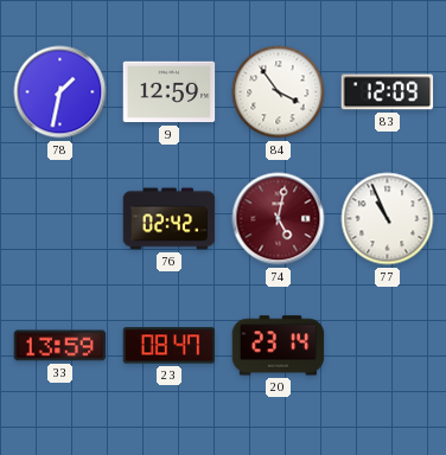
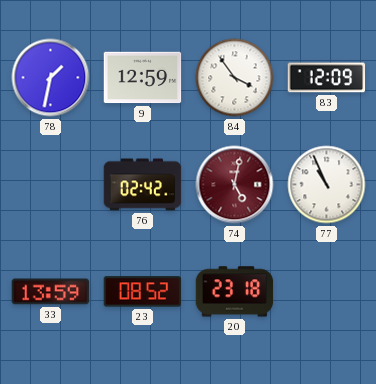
23: 08:47 -> 08:52 (143, 292)
20: 23:14 -> 23:18 (235, 292)
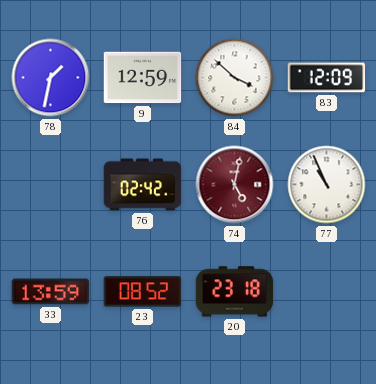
84: 3:54 -> 3:52 (235, 78)
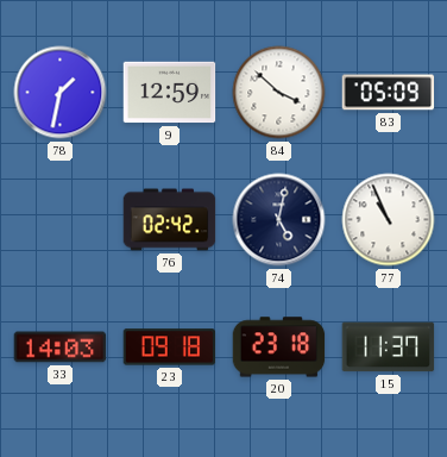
83: 12:09 -> 05:09 (389, 93)
74 dial: burgundy -> navy (279, 220)
33: 13:59 -> 14:03 (61, 348)
23: 08:52 -> 09:18 (170, 348)
15: none -> 11:37 (389, 348)
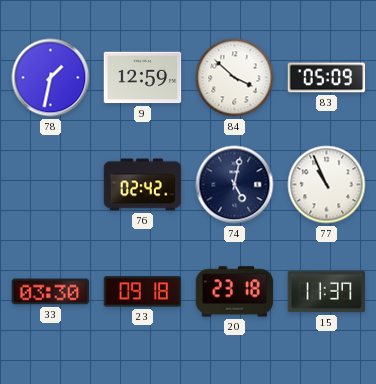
33: 14:03 -> 03:30 (51, 292)
